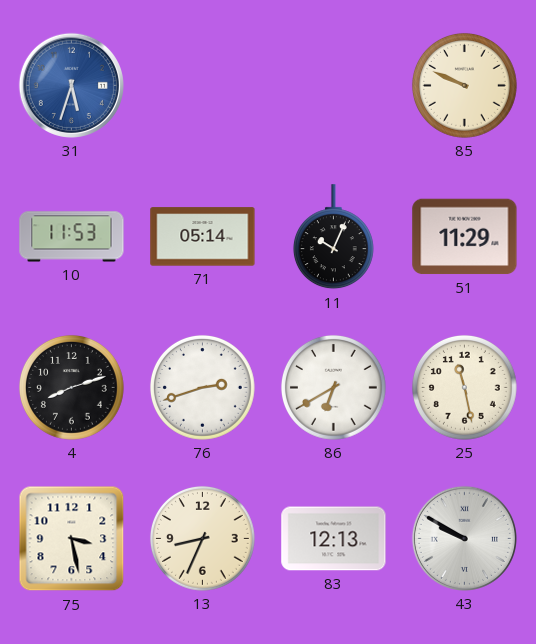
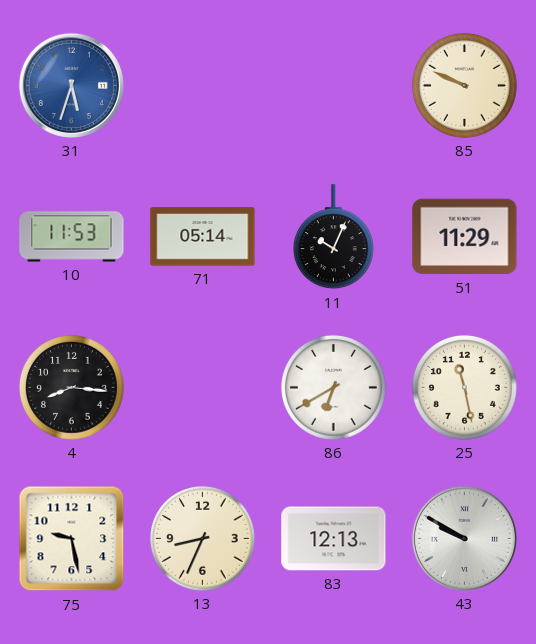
4: 8:12 -> 8:16 (72, 388)
76: 2:42 -> none (203, 388)
75: 3:28 -> 9:28 (72, 539)
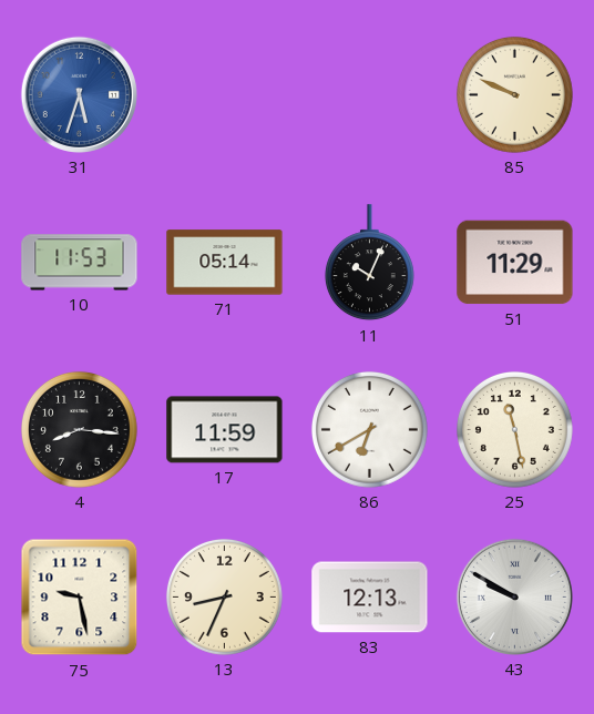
17: none -> 11:59 (225, 430)
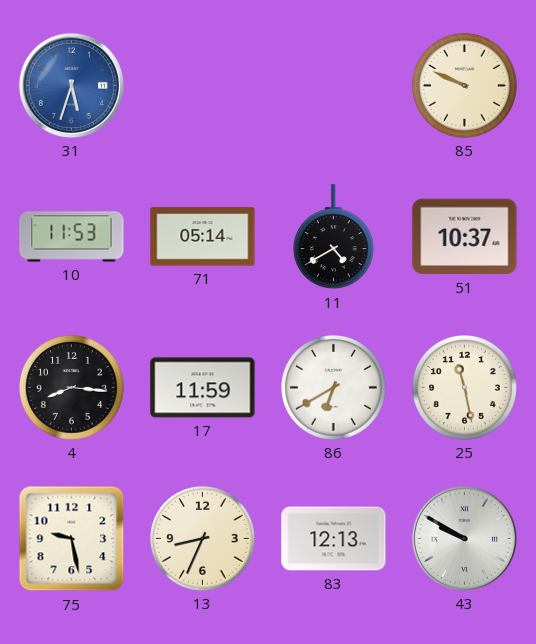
11: 10:04 -> 4:40 (333, 237)
51: 11:29 -> 10:37 (465, 237)
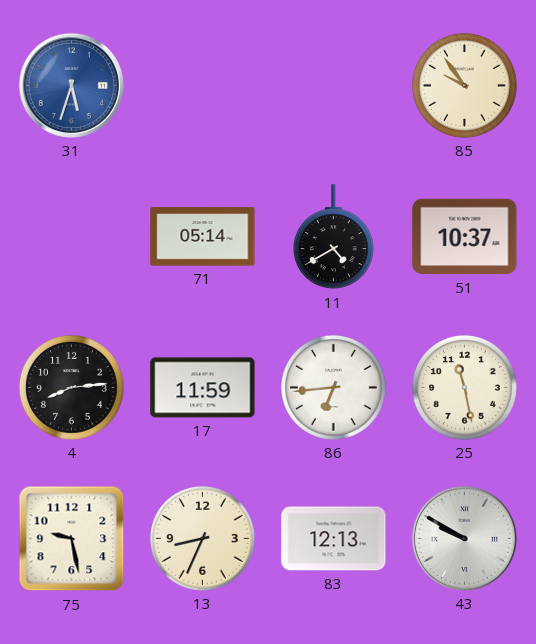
85: 9:49 -> 9:54 (465, 86)
10: 11:53 -> none (72, 237)
4: 8:16 -> 8:14 (72, 388)
86: 6:40 -> 6:44 (334, 388)
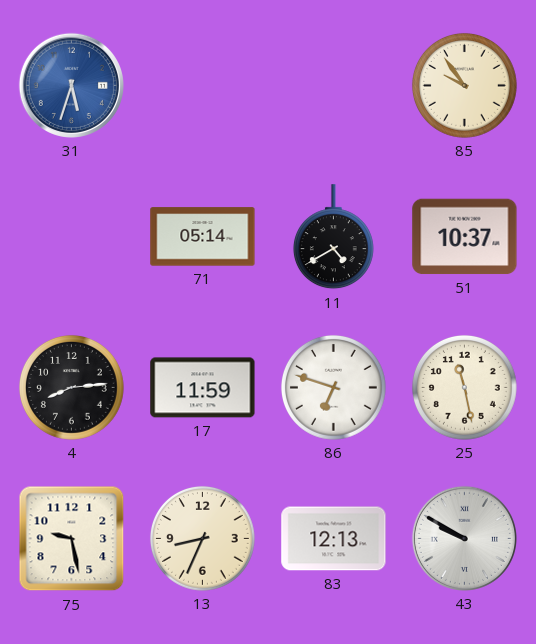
86: 6:44 -> 6:48 (334, 388)
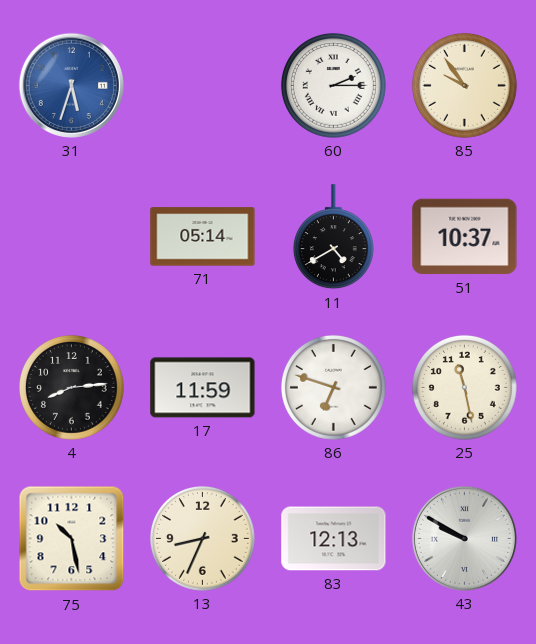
60: none -> 2:15 (334, 86)
75: 9:28 -> 10:28 (72, 539)
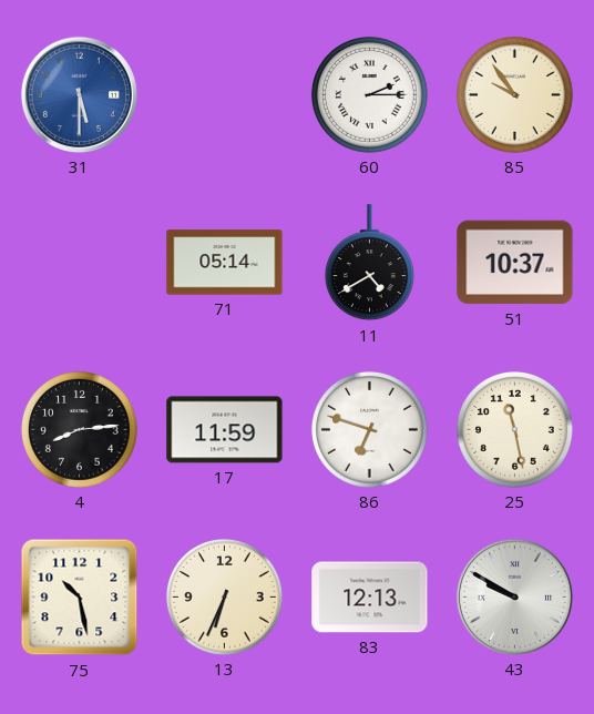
31: 5:33 -> 5:30 (79, 94)
13: 8:34 -> 6:34 (225, 598)
